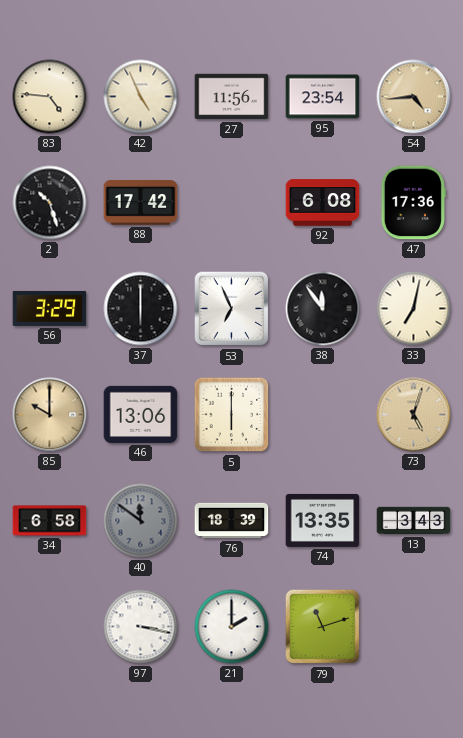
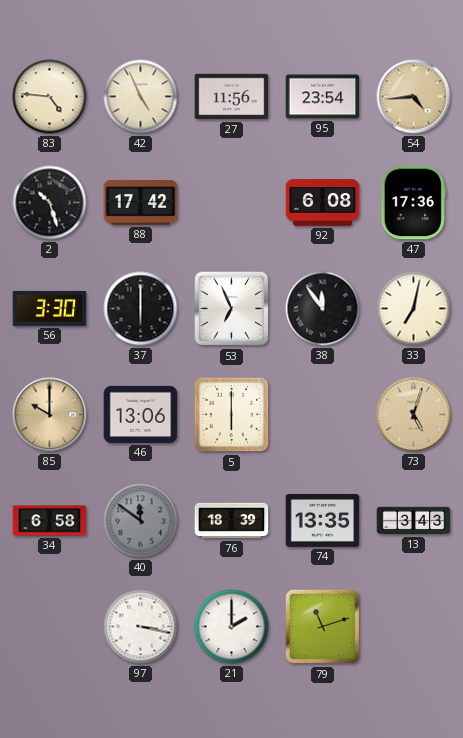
56: 3:29 -> 3:30 (50, 308)
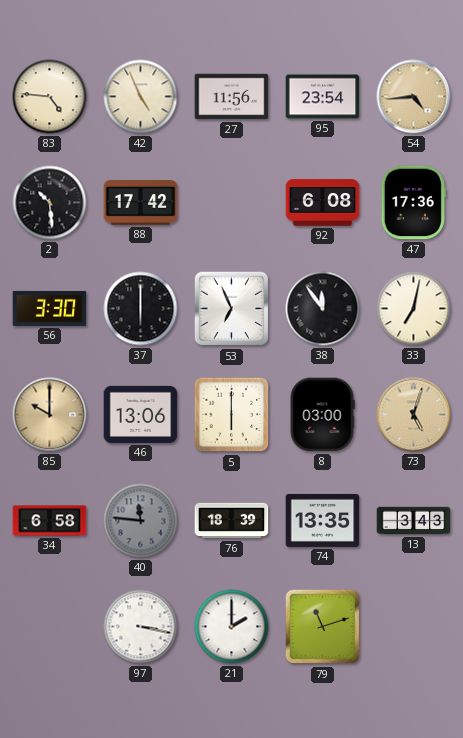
2: 10:27 -> 10:29 (50, 203)
8: none -> 03:00 (322, 415)
40: 11:51 -> 11:46 (141, 521)
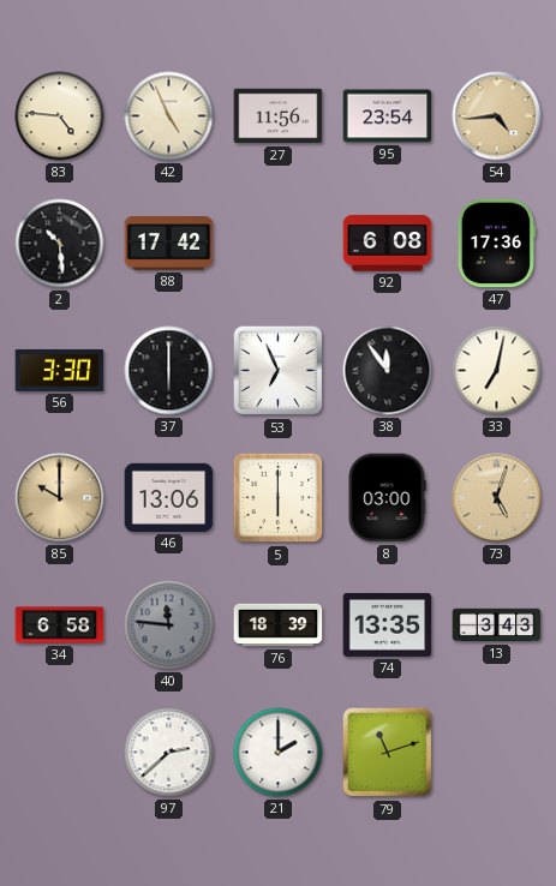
97: 3:17 -> 2:38 (169, 753)
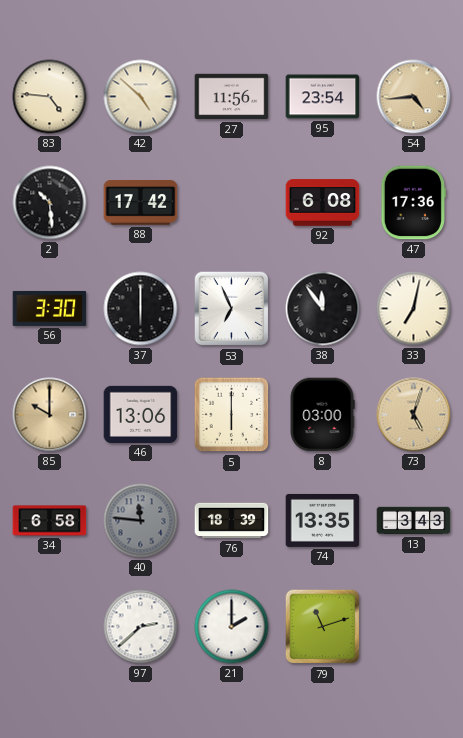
42: 4:56 -> 4:52 (141, 97)
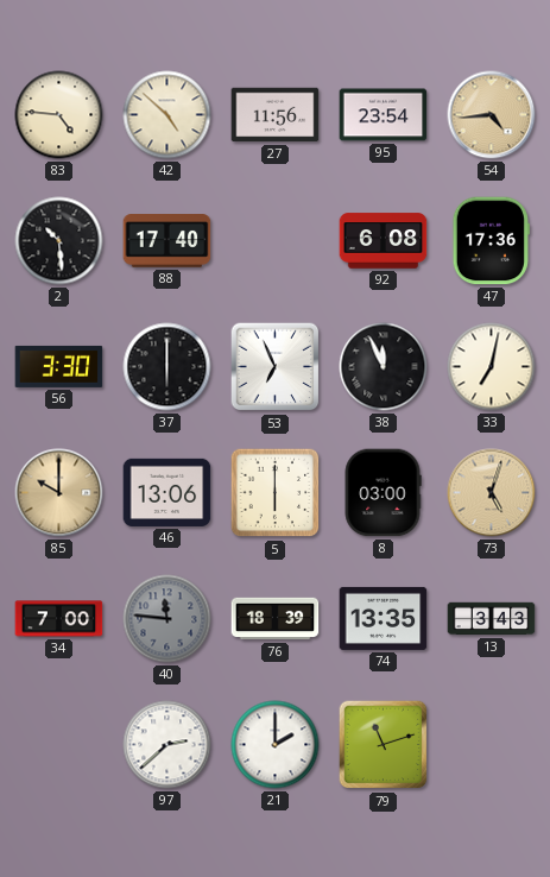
88: 17:42 -> 17:40 (167, 241)
38: 11:54 -> 11:56 (384, 367)
34: 6:58 -> 7:00 (59, 619)
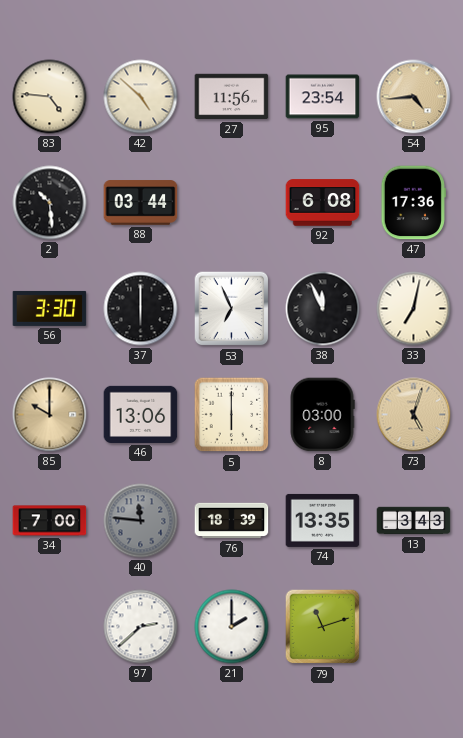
88: 17:40 -> 03:44 (141, 203)
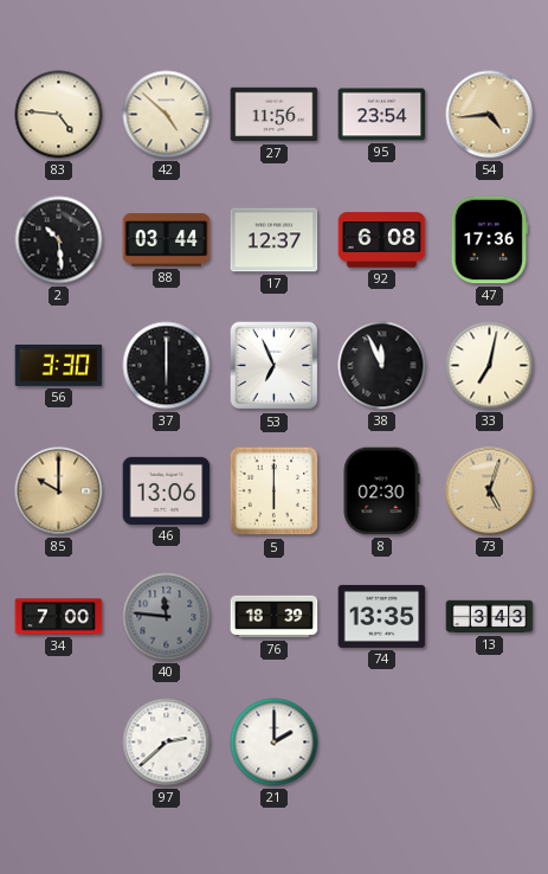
17: none -> 12:37 (275, 240)
8: 03:00 -> 02:30 (381, 491)
79: 11:12 -> none (323, 627)
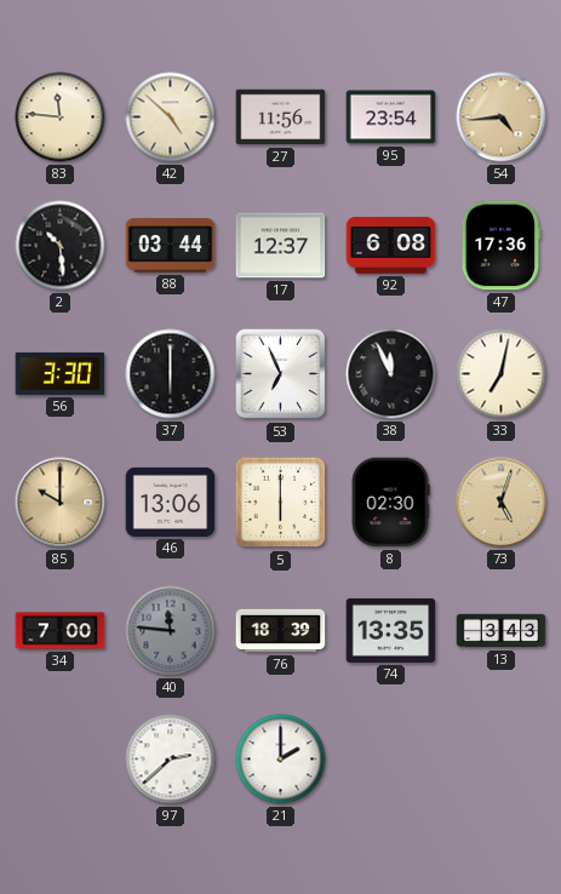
83: 4:46 -> 11:46 (61, 118)
